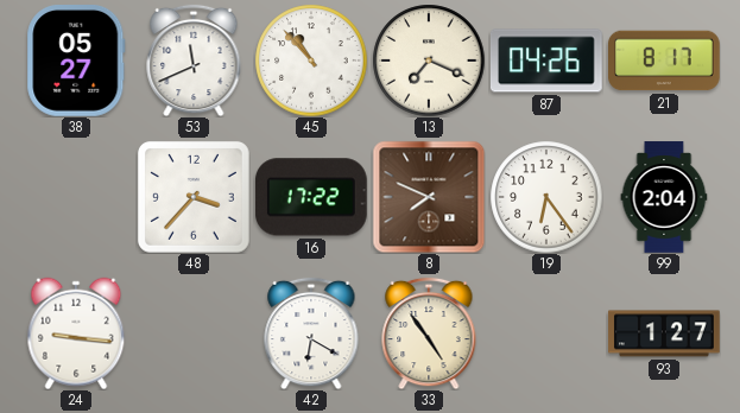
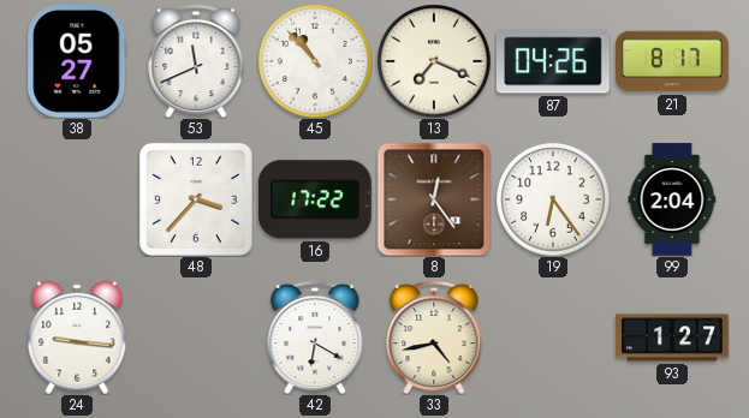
8: 7:49 -> 12:24 (434, 199)
33: 4:54 -> 4:43 (434, 338)
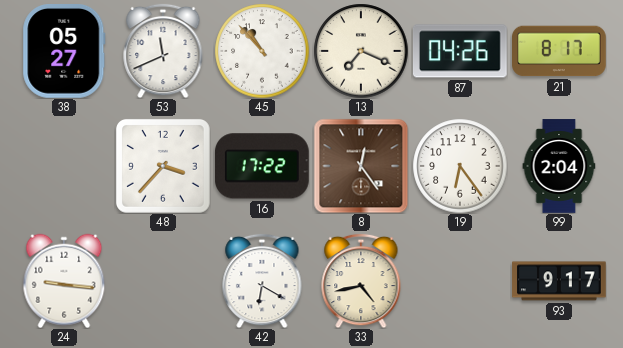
93: 1:27 -> 9:17 (559, 281)
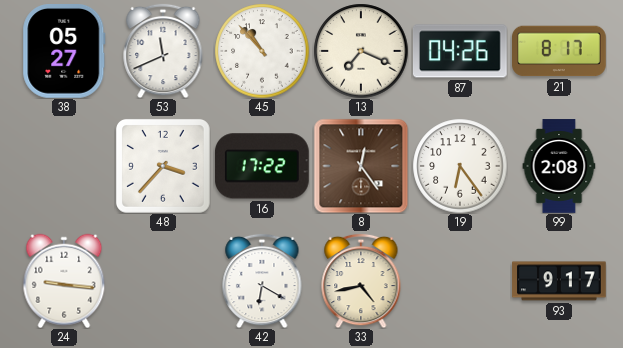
99: 2:04 -> 2:08 (559, 166)
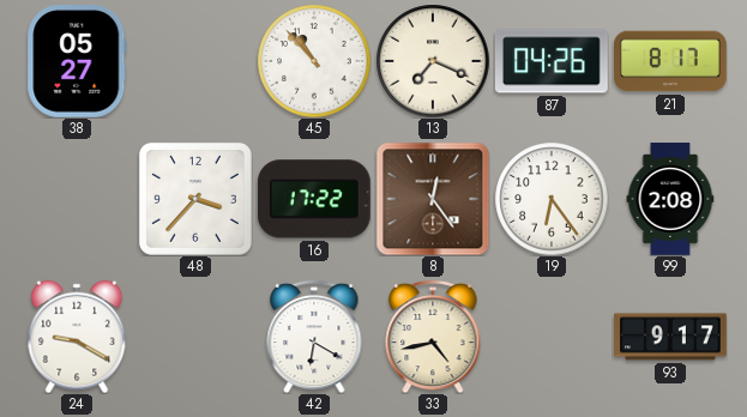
53: 11:41 -> none (163, 51)
24: 9:16 -> 9:20 (77, 337)
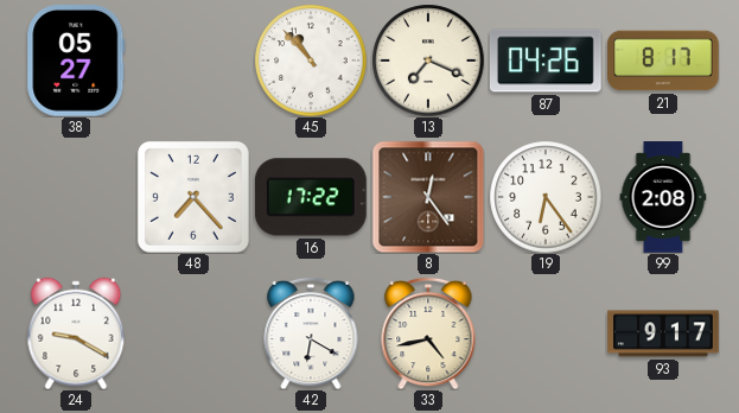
48: 3:37 -> 7:23 (193, 197)
